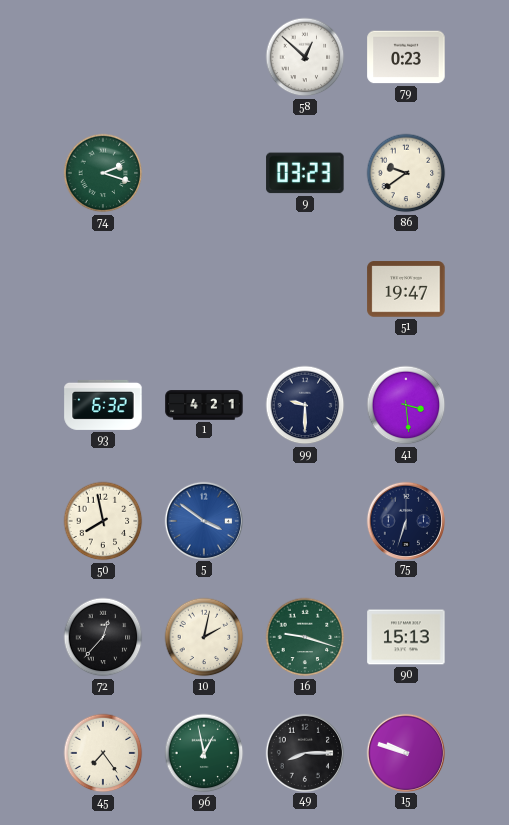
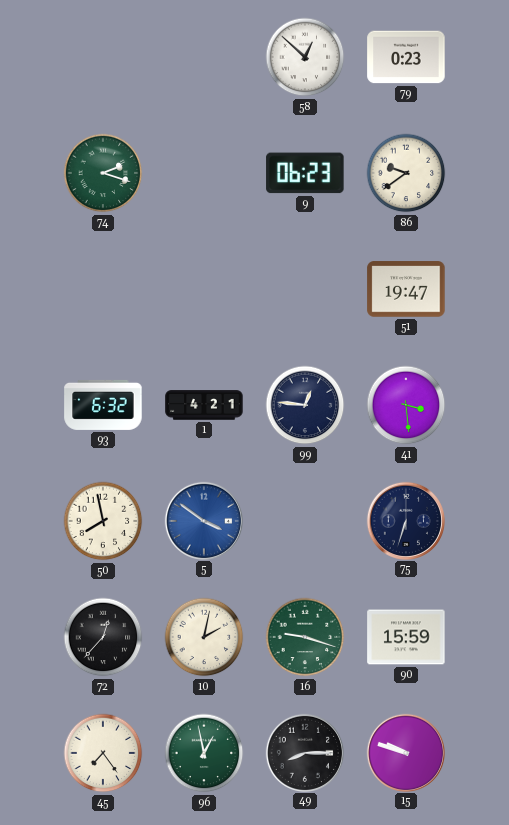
9: 03:23 -> 06:23 (305, 173)
99: 9:30 -> 12:46 (305, 405)
90: 15:13 -> 15:59 (406, 637)
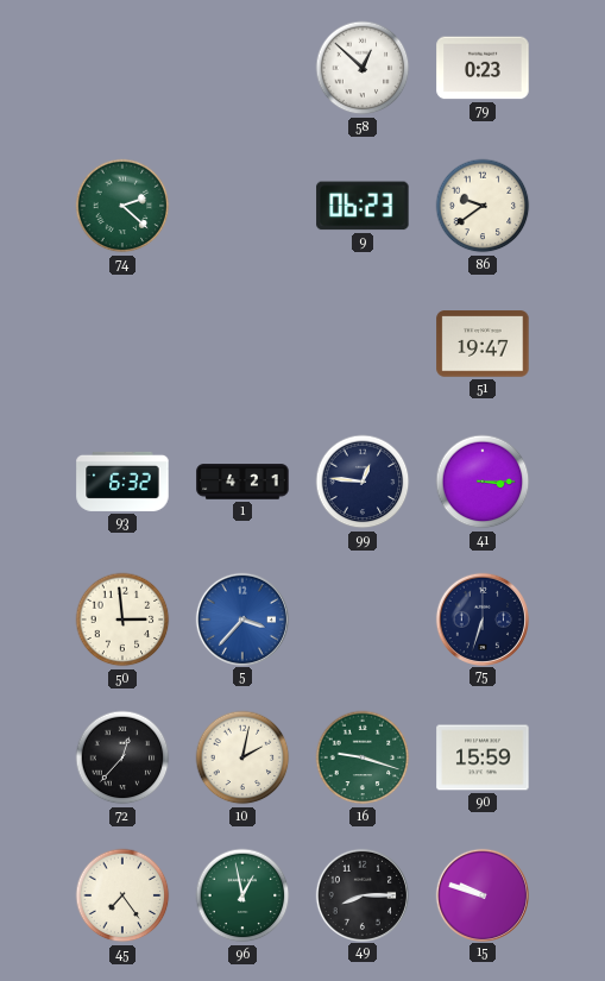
74: 2:18 -> 2:22 (122, 206)
41: 3:29 -> 3:15 (483, 482)
50: 7:58 -> 2:59 (122, 620)
5: 3:51 -> 3:37 (241, 618)
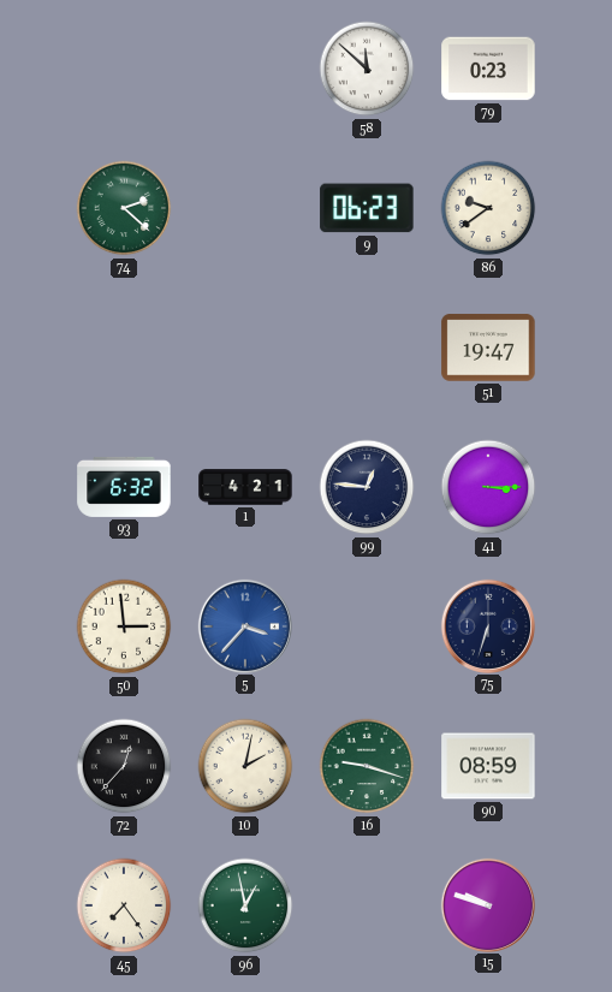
58: 12:52 -> 11:52 (367, 69)
90: 15:59 -> 08:59 (488, 766)
49: 8:15 -> none (361, 894)
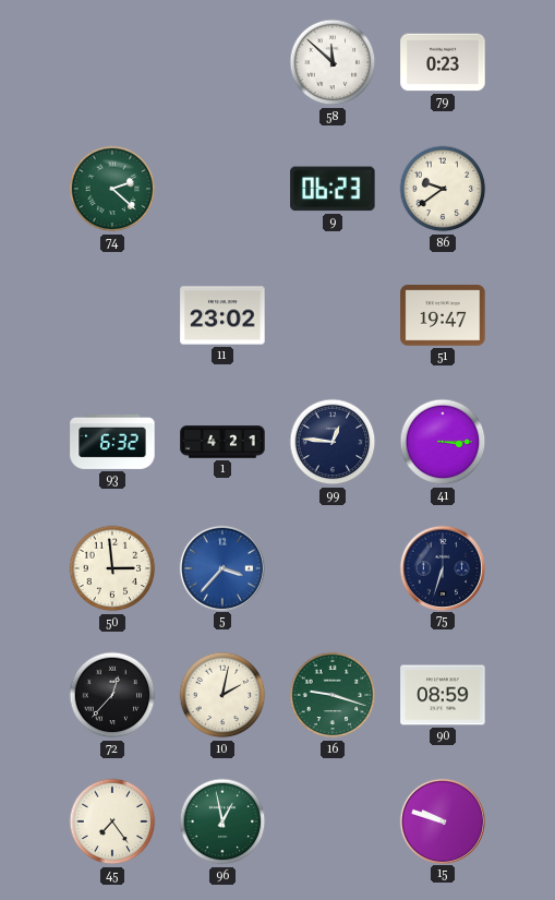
11: none -> 23:02 (222, 315)
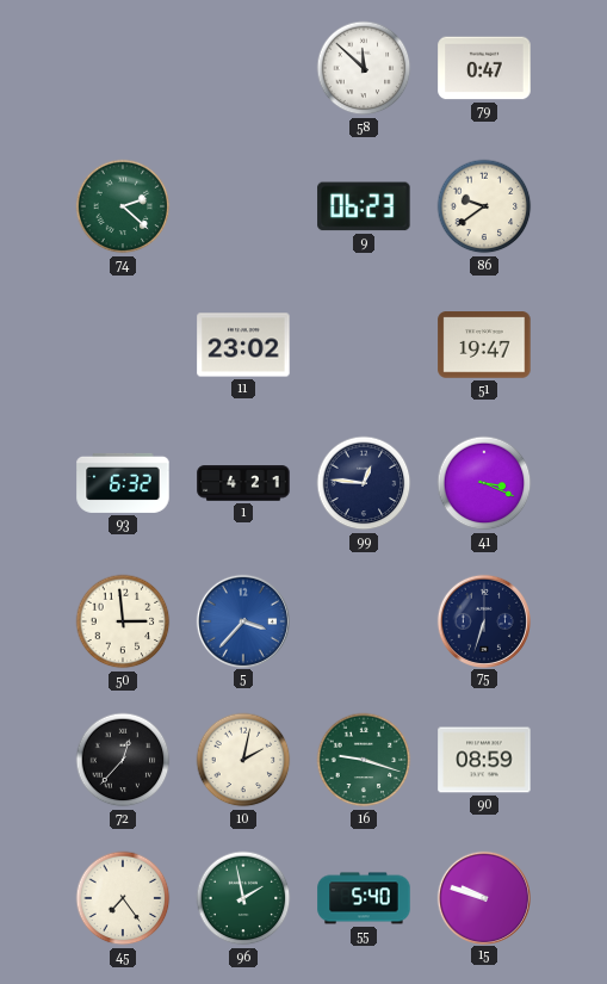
79: 0:23 -> 0:47 (484, 68)
41: 3:15 -> 3:19 (484, 483)
96: 12:58 -> 1:58 (243, 898)
55: none -> 5:40 (364, 898)
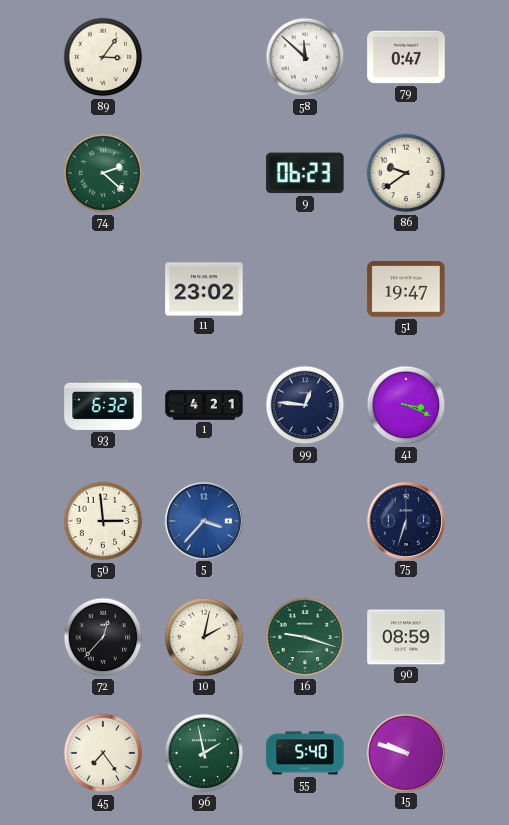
89: none -> 3:06 (103, 57)
